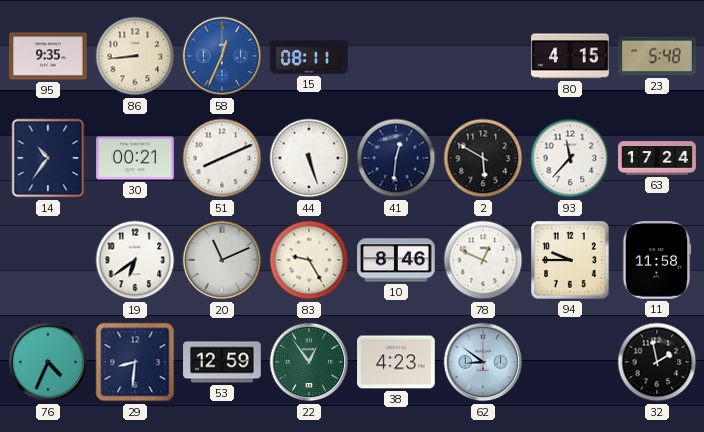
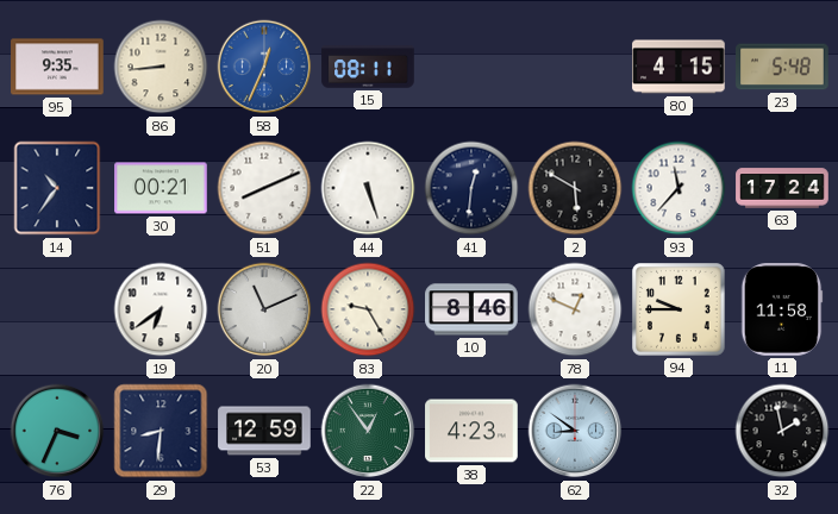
76: 4:34 -> 3:34 (57, 431)
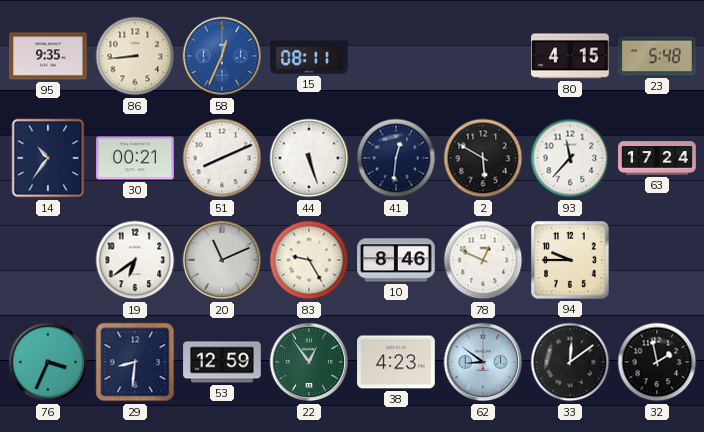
11: 11:58 -> none (782, 309)
33: none -> 12:09 (570, 362)
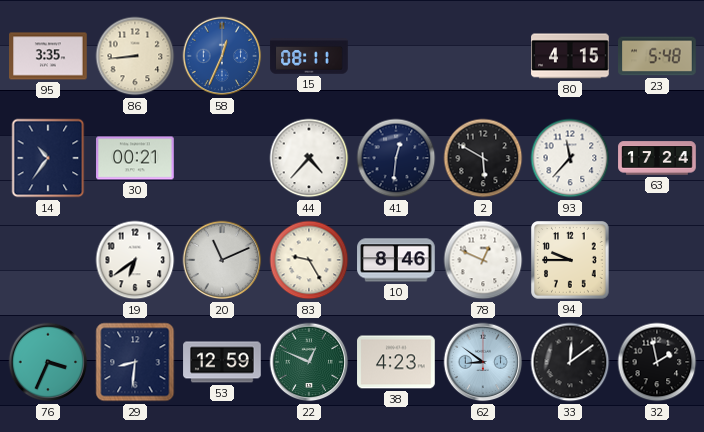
95: 9:35 -> 3:35 (48, 56)
51: 8:11 -> none (222, 158)
44: 5:27 -> 4:37 (309, 158)
22: 12:54 -> 12:49 (309, 362)
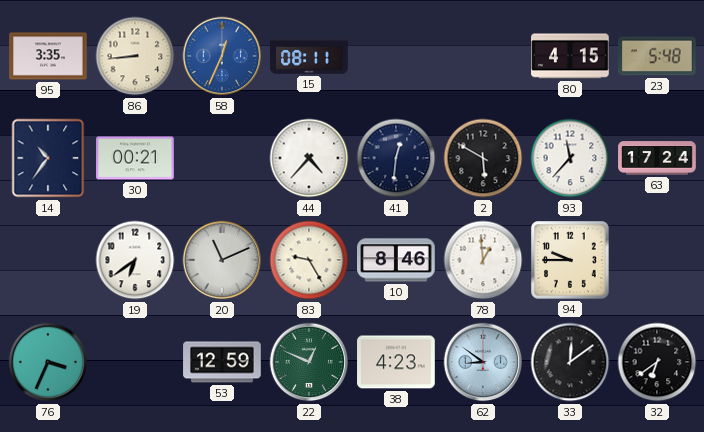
78: 12:49 -> 12:59 (483, 260)
29: 8:31 -> none (135, 362)
32: 1:58 -> 6:39 (657, 362)
